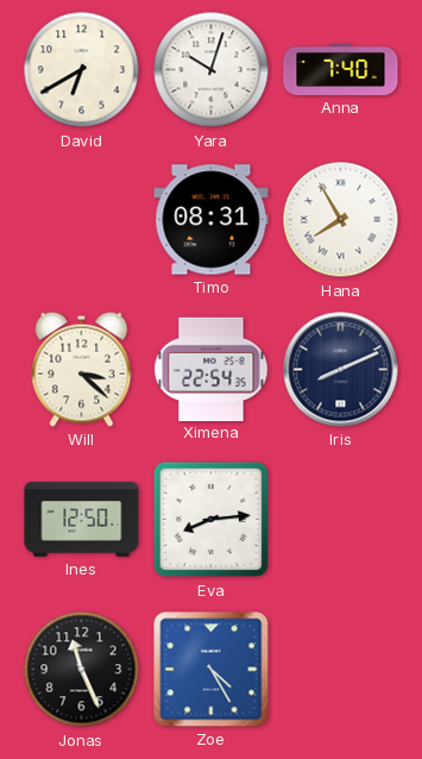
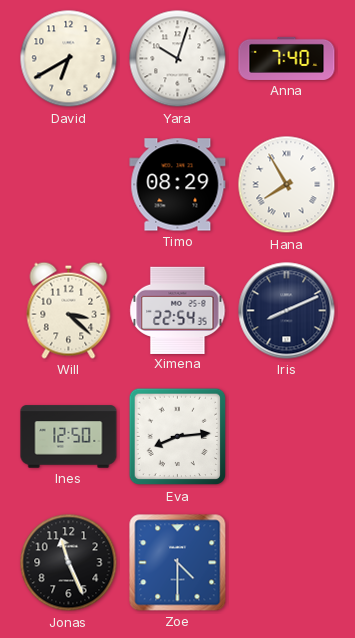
Timo: 08:31 -> 08:29 (178, 185)
Zoe: 4:25 -> 4:30 (178, 563)
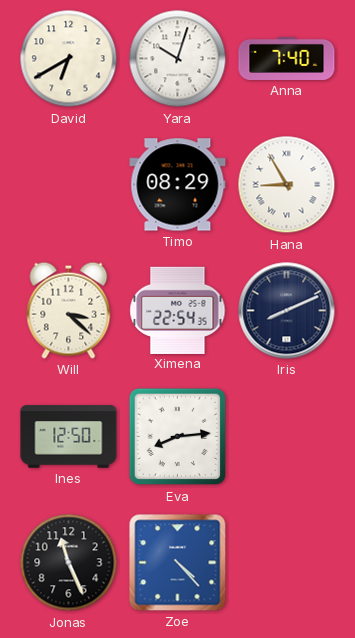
Hana: 7:55 -> 8:55 (287, 185)
Zoe: 4:30 -> 4:23 (178, 563)
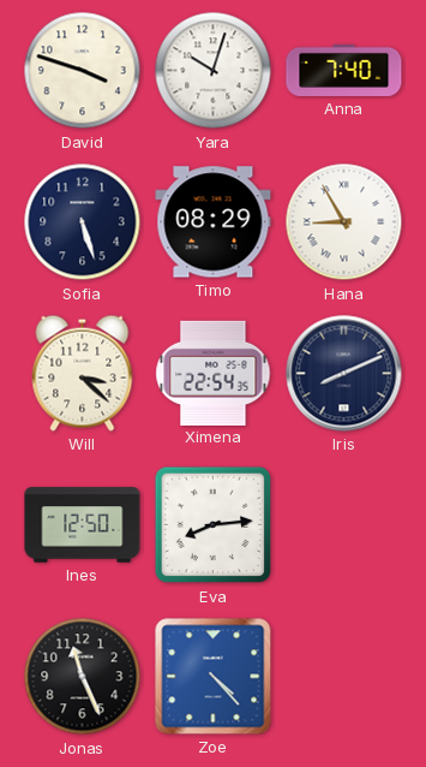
David: 6:40 -> 3:48 (83, 71)
Sofia: none -> 5:27 (83, 222)
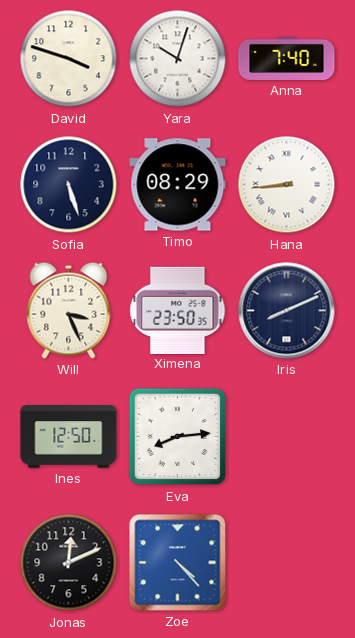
Hana: 8:55 -> 8:44 (287, 185)
Will: 3:22 -> 3:26 (69, 310)
Ximena: 22:54 -> 23:50 (178, 310)
Jonas: 11:26 -> 12:11 (69, 563)
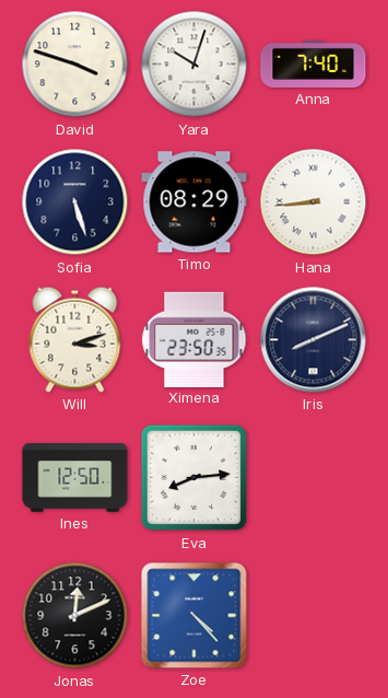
Will: 3:26 -> 3:12 (75, 339)
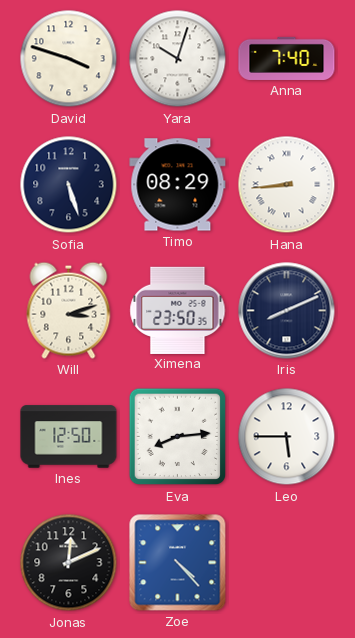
Leo: none -> 5:45 (287, 437)
